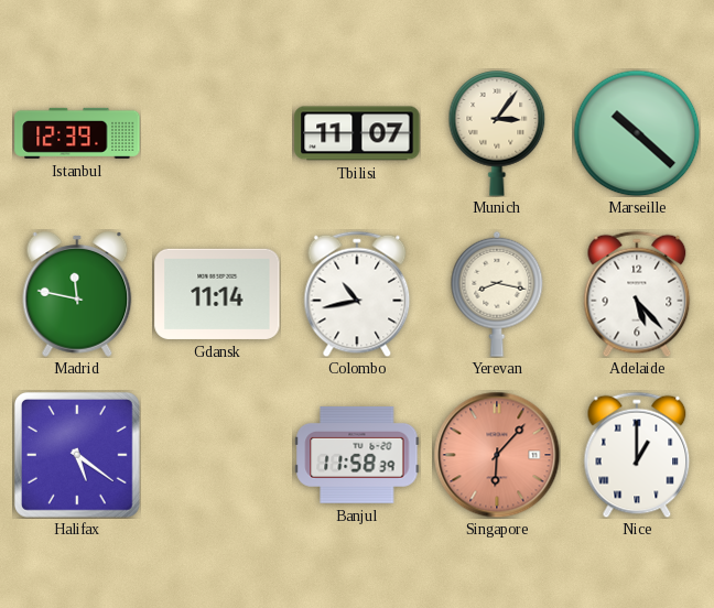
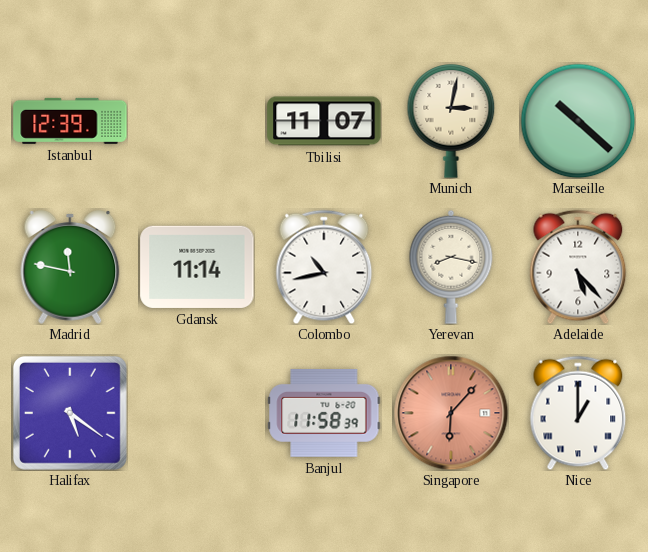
Munich: 3:06 -> 3:02 (451, 121)
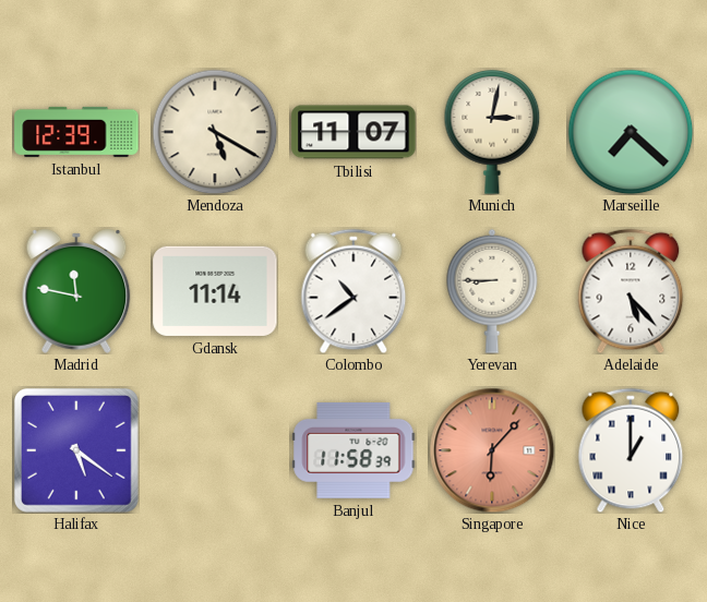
Mendoza: none -> 5:20 (215, 132)
Marseille: 10:22 -> 7:22 (631, 132)
Colombo: 10:43 -> 10:39 (353, 291)
Yerevan: 8:17 -> 8:45 (492, 291)
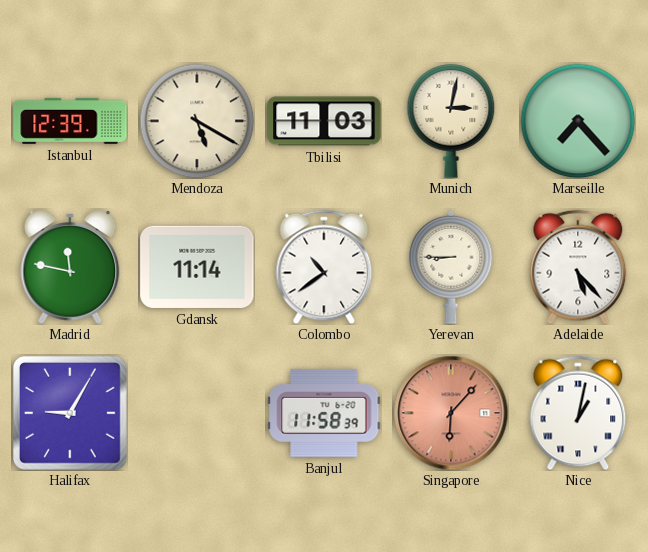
Tbilisi: 11:07 -> 11:03 (324, 121)
Marseille: 7:22 -> 7:23 (578, 121)
Halifax: 5:21 -> 9:05 (70, 413)
Nice: 1:00 -> 1:02 (578, 413)
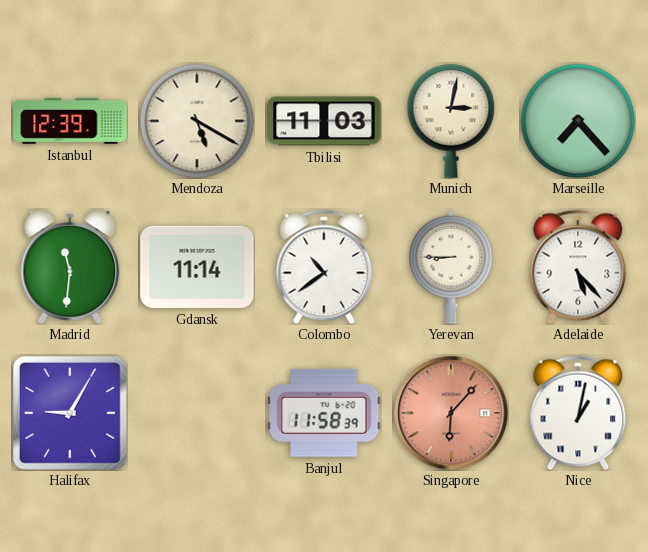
Madrid: 11:47 -> 11:31 (70, 268)
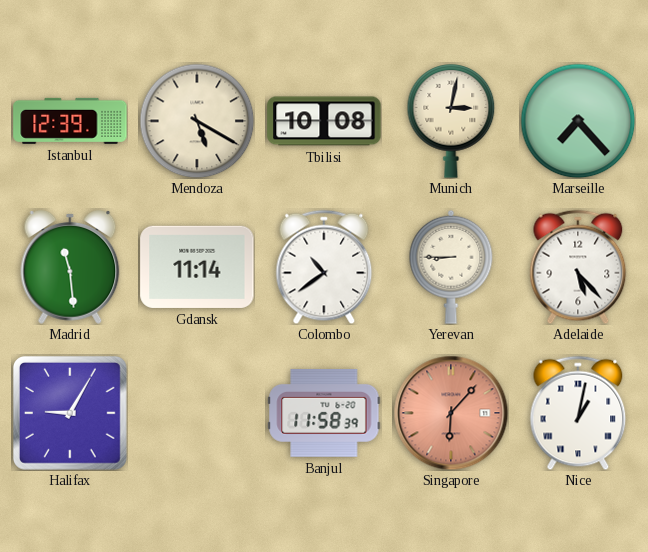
Tbilisi: 11:03 -> 10:08 (324, 121)
Madrid: 11:31 -> 11:29 (70, 268)
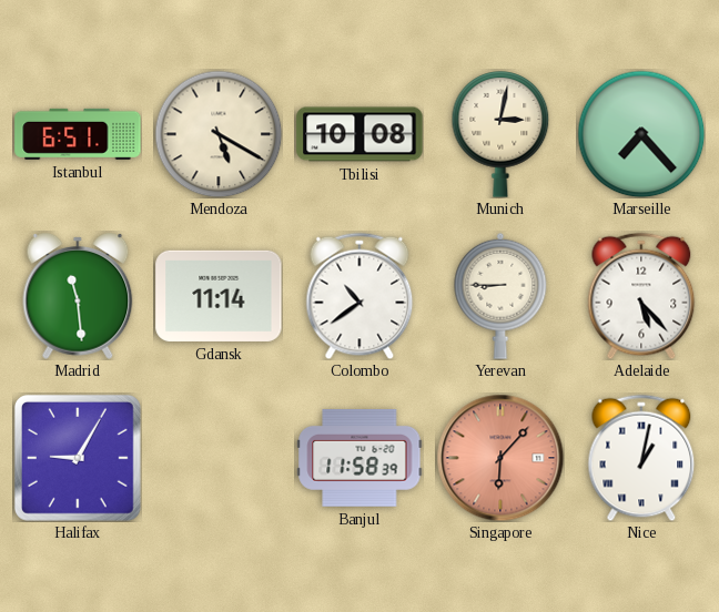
Istanbul: 12:39 -> 6:51 (78, 134)
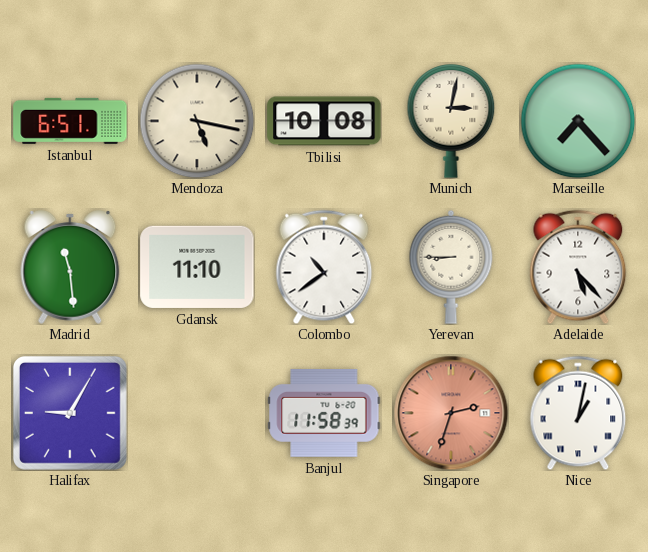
Mendoza: 5:20 -> 5:17 (197, 121)
Gdansk: 11:14 -> 11:10 (197, 267)
Singapore: 6:07 -> 2:33 (451, 413)
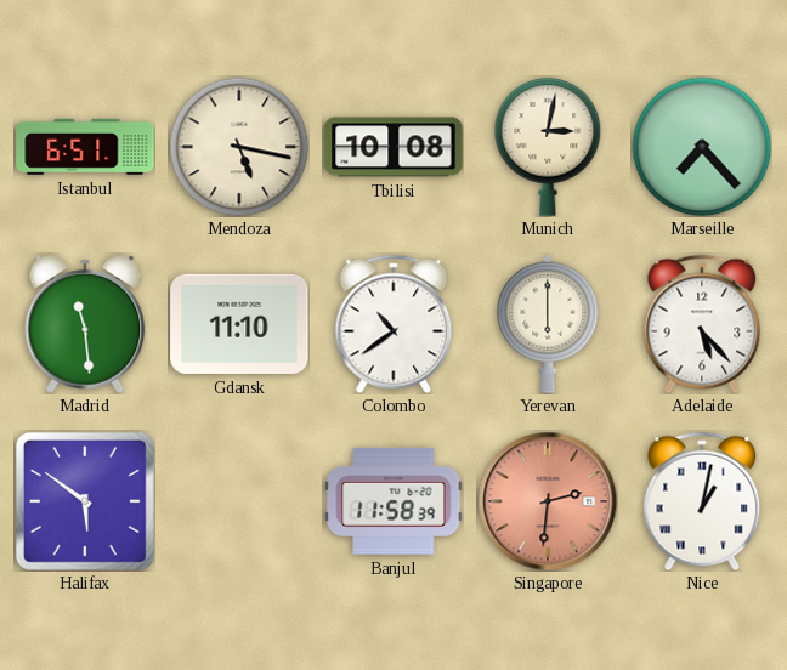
Yerevan: 8:45 -> 6:00 (548, 324)
Halifax: 9:05 -> 5:51 (85, 501)
Singapore: 2:33 -> 2:31 (548, 501)
